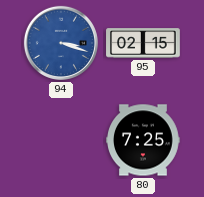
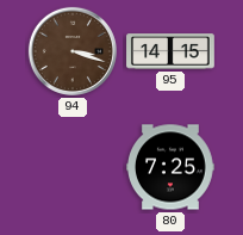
94 dial: blue -> brown (73, 51)
95: 02:15 -> 14:15 (170, 51)
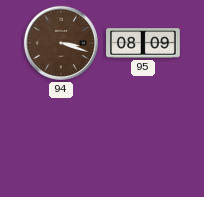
95: 14:15 -> 08:09 (143, 43)
80: 7:25 -> none (172, 167)
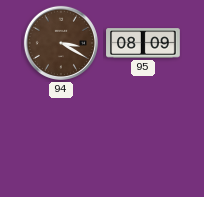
94: 3:18 -> 3:20 (61, 43)
